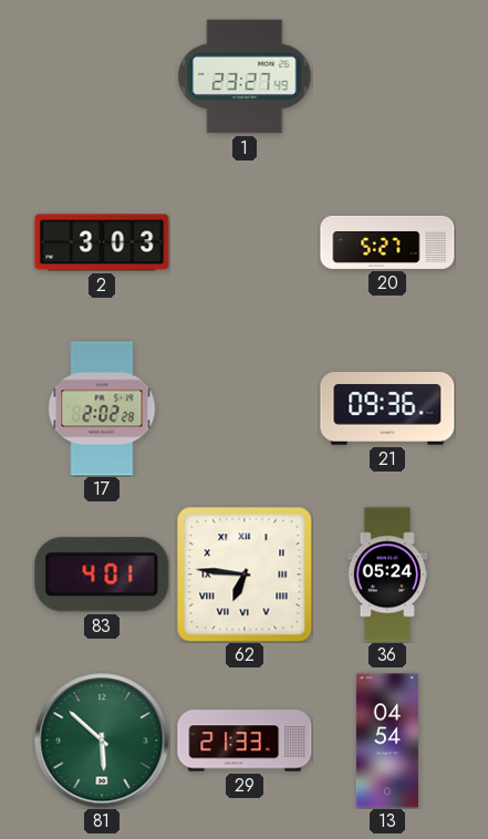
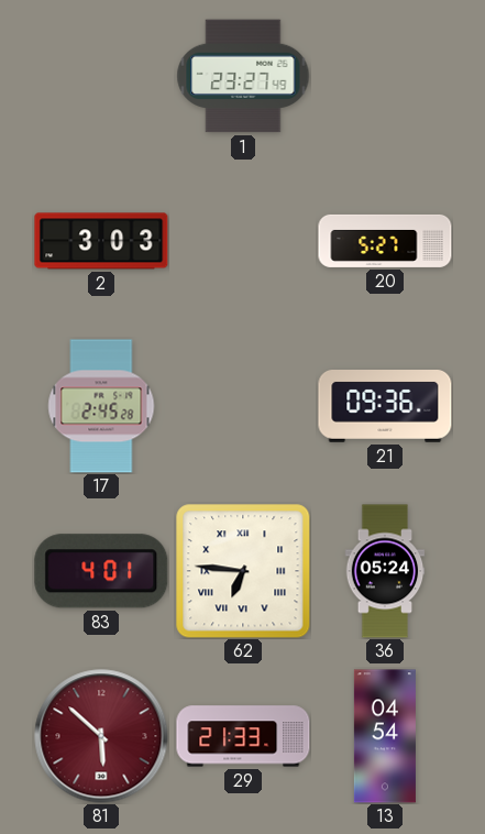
17: 2:02 -> 2:45 (101, 406)
81 dial: green -> burgundy (101, 736)
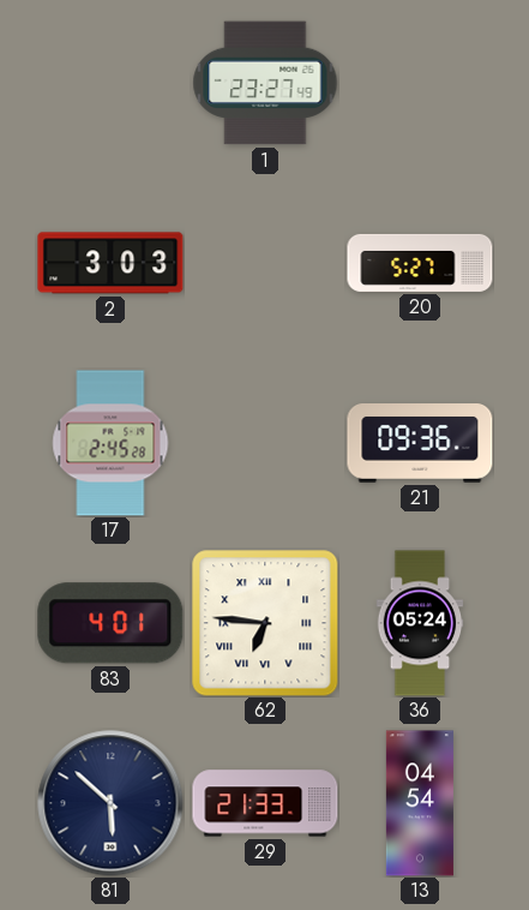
81 dial: burgundy -> navy (110, 803)
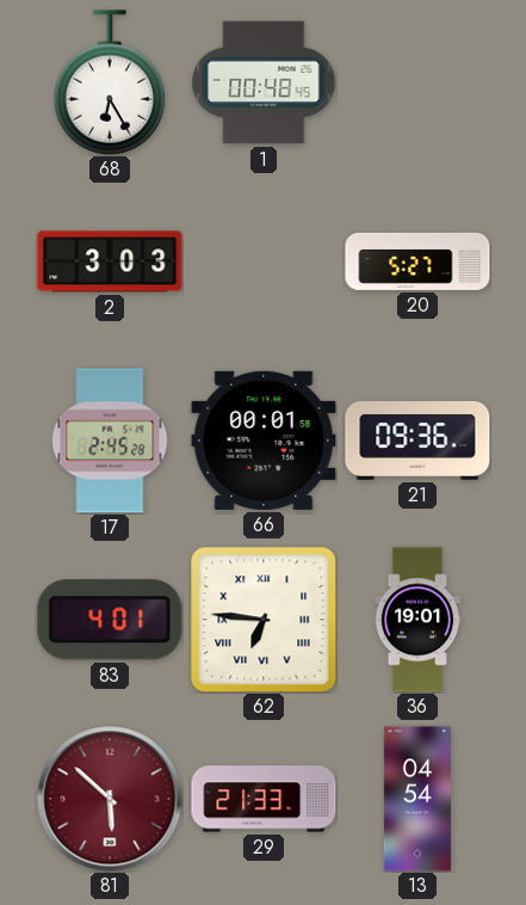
68: none -> 6:25 (110, 82)
1: 23:27 -> 00:48 (264, 82)
66: none -> 00:01 (264, 441)
36: 05:24 -> 19:01 (417, 620)
81 dial: navy -> burgundy (110, 799)
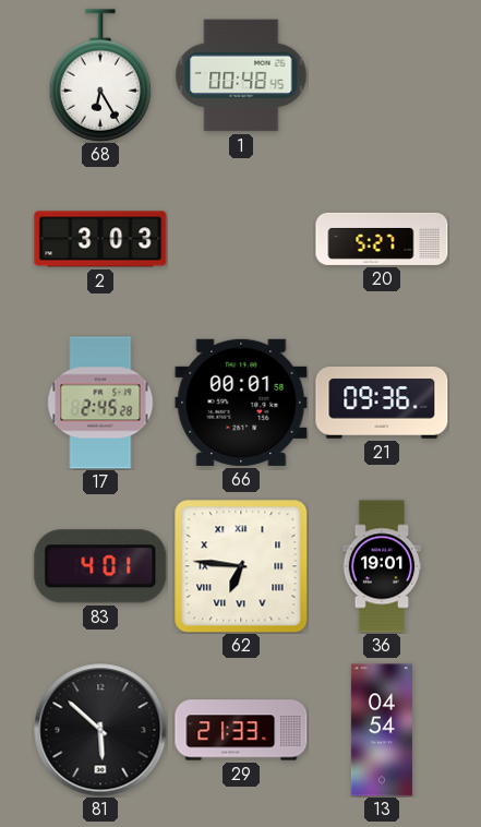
81 dial: burgundy -> black (100, 730)
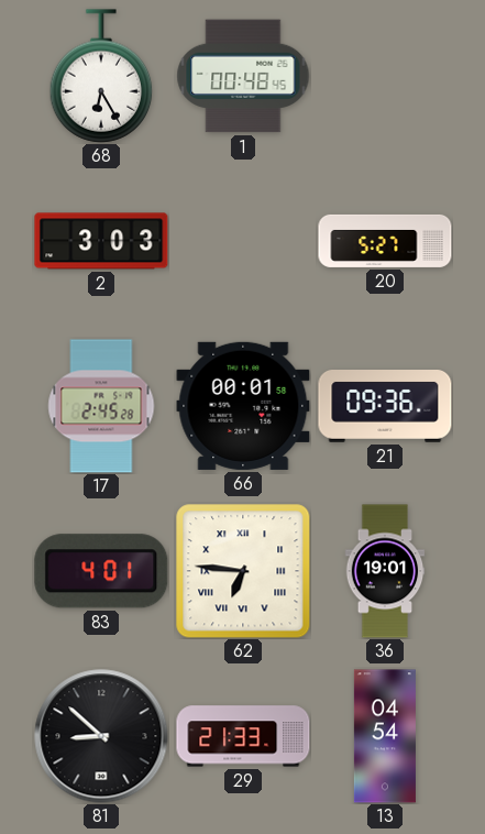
81: 5:52 -> 8:52 (101, 736)
